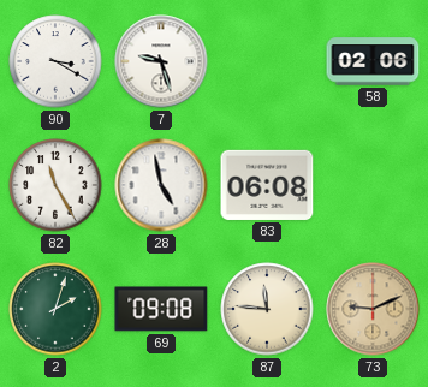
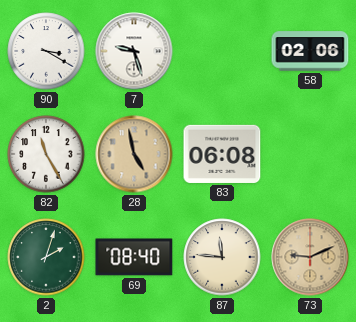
28 dial: white -> champagne (134, 154)
69: 09:08 -> 08:40 (134, 257)
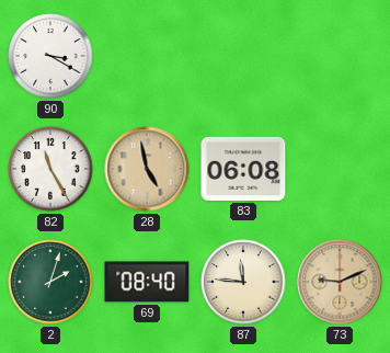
7: 9:27 -> none (134, 51)
58: 02:06 -> none (310, 51)
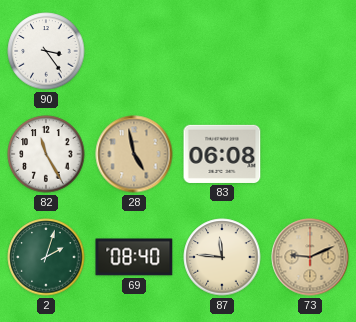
90: 3:20 -> 3:24 (46, 51)
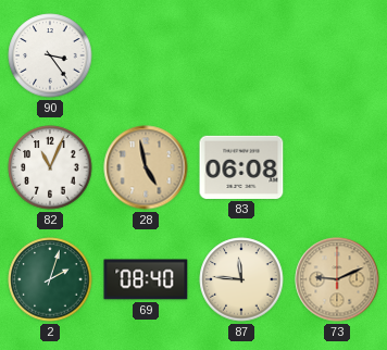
82: 11:25 -> 11:04 (50, 167)
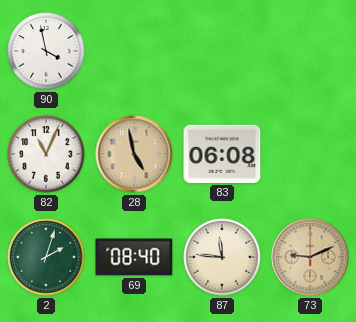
90: 3:24 -> 3:58 (46, 51)
